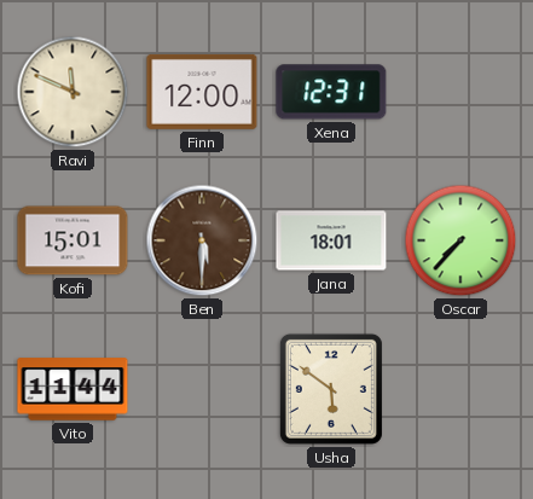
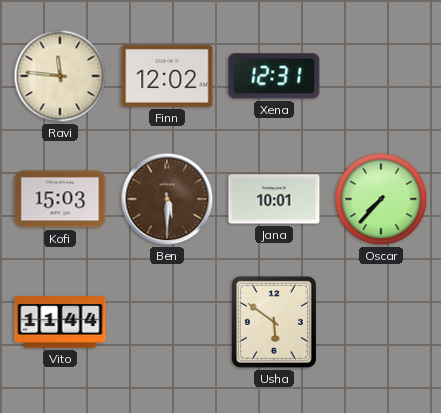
Ravi: 11:49 -> 11:46 (60, 76)
Finn: 12:00 -> 12:02 (167, 76)
Kofi: 15:01 -> 15:03 (60, 199)
Jana: 18:01 -> 10:01 (274, 199)
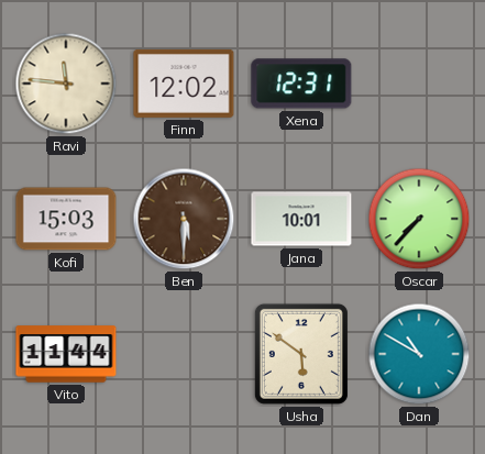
Dan: none -> 10:50 (419, 354)
